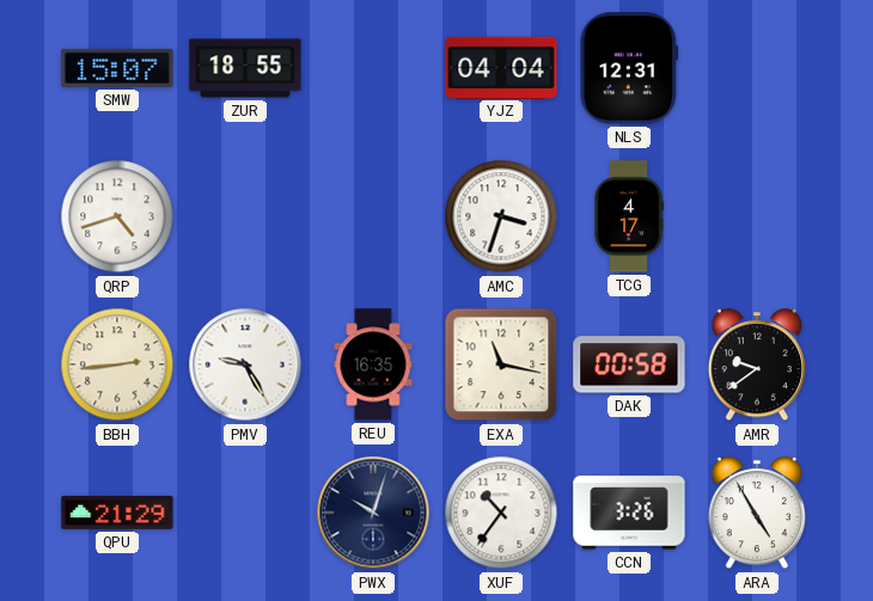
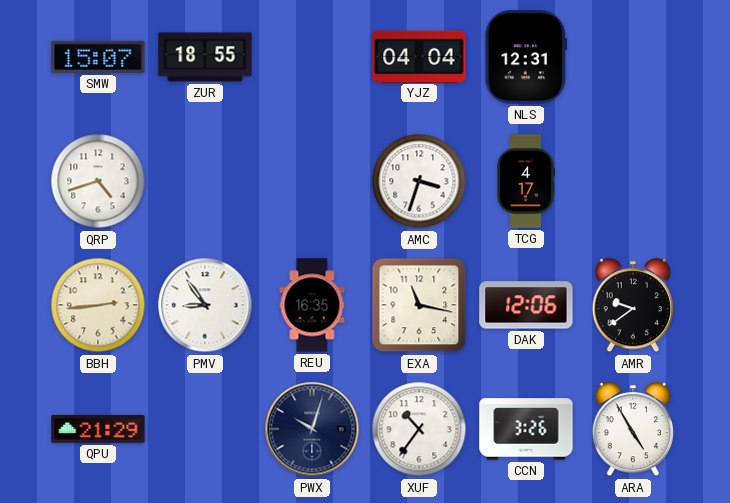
PMV: 9:25 -> 8:54 (205, 305)
DAK: 00:58 -> 12:06 (526, 305)
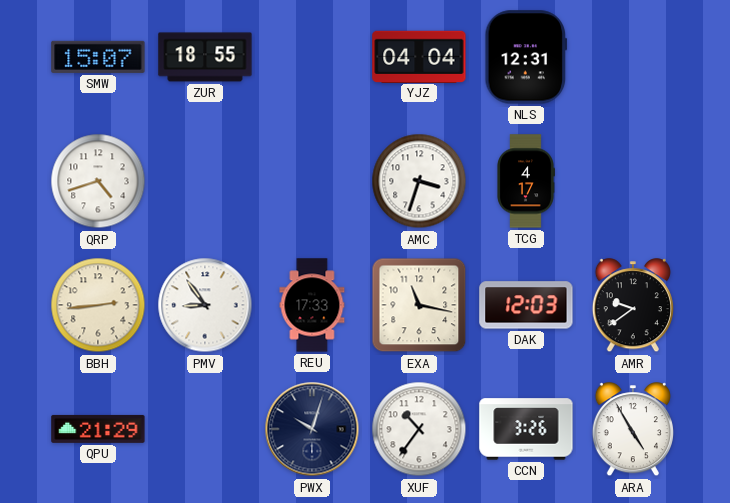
REU: 16:35 -> 17:33 (312, 305)
DAK: 12:06 -> 12:03 (526, 305)
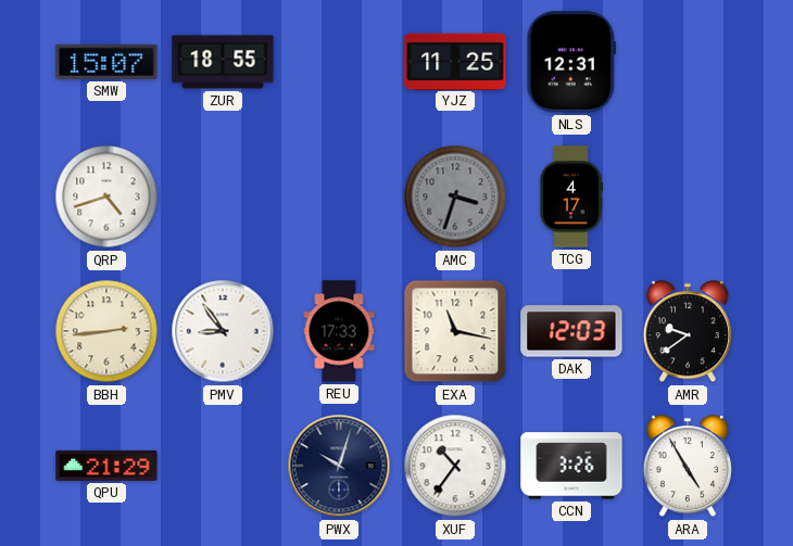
YJZ: 04:04 -> 11:25 (455, 61)
AMC dial: white -> grey (455, 196)
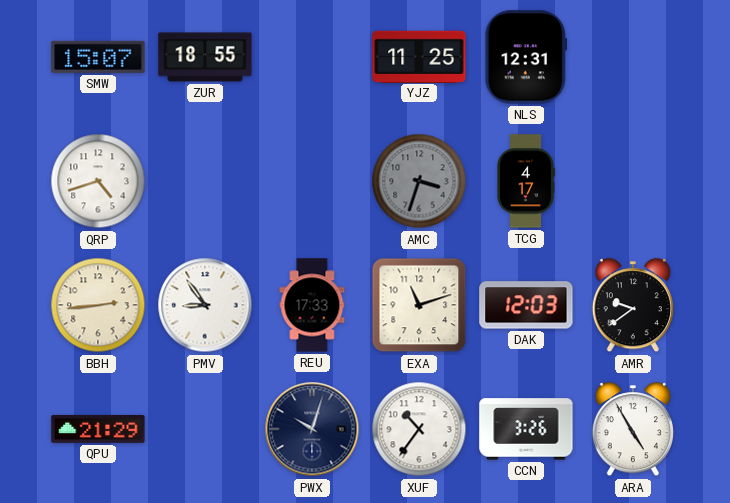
EXA: 11:17 -> 11:12 (419, 305)
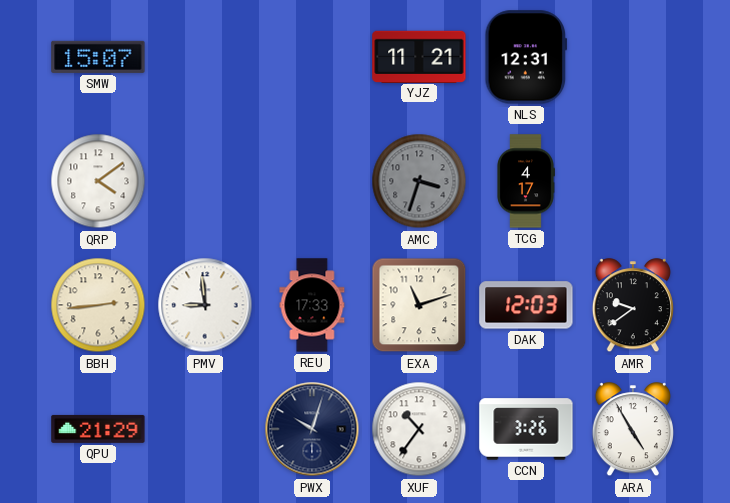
ZUR: 18:55 -> none (205, 57)
YJZ: 11:25 -> 11:21 (419, 56)
QRP: 4:42 -> 4:09 (98, 181)
PMV: 8:54 -> 8:59 (205, 305)
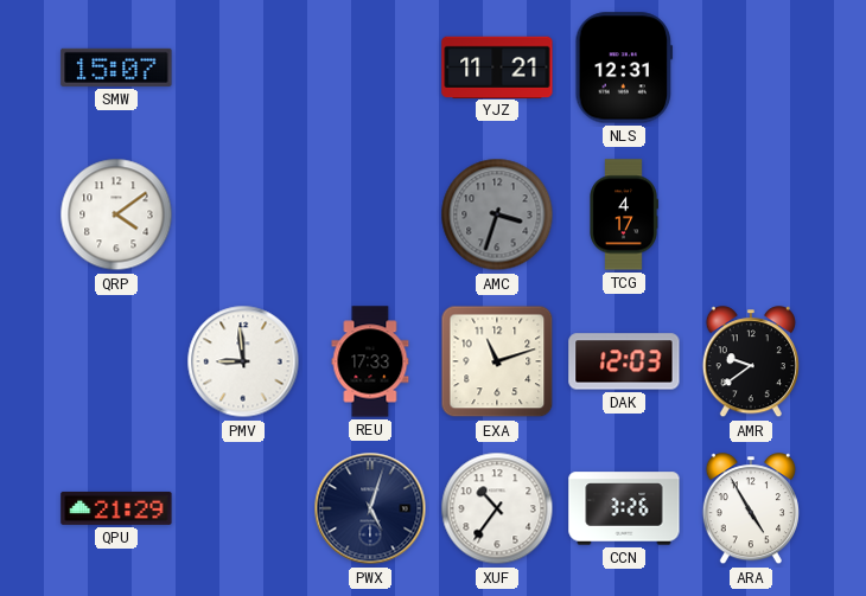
BBH: 2:44 -> none (98, 305)
PWX: 10:03 -> 5:03 (370, 508)
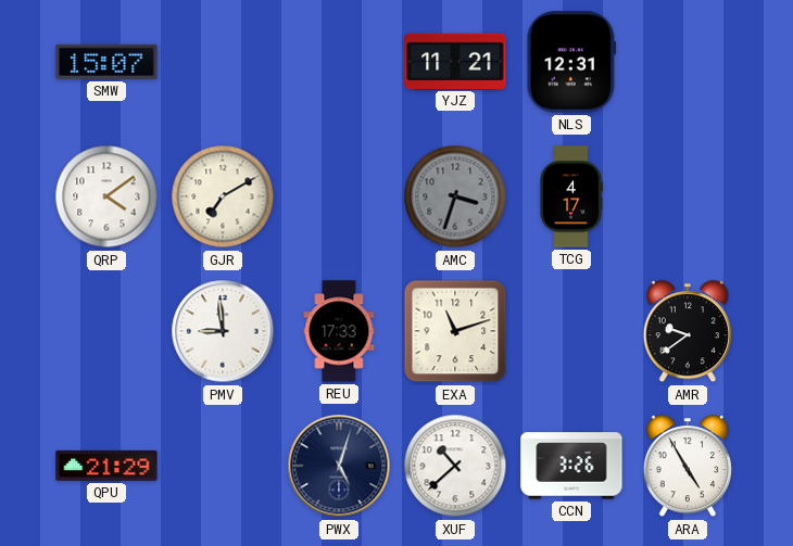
GJR: none -> 7:10 (223, 196)
DAK: 12:03 -> none (624, 361)
XUF: 10:36 -> 10:38 (455, 466)
